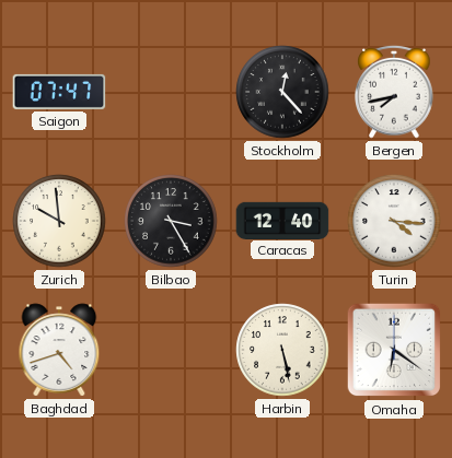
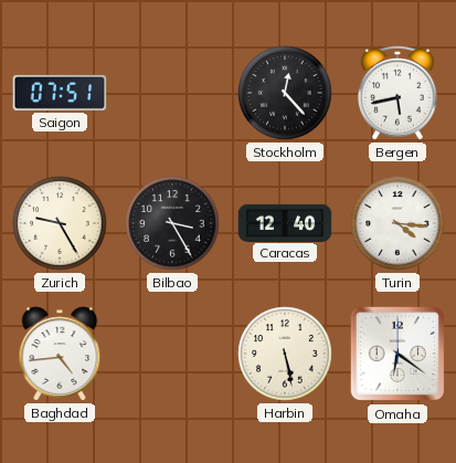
Saigon: 07:47 -> 07:51 (60, 93)
Bergen: 7:43 -> 5:43 (397, 93)
Zurich: 9:59 -> 9:25 (60, 223)
Baghdad: 4:42 -> 4:44 (60, 354)
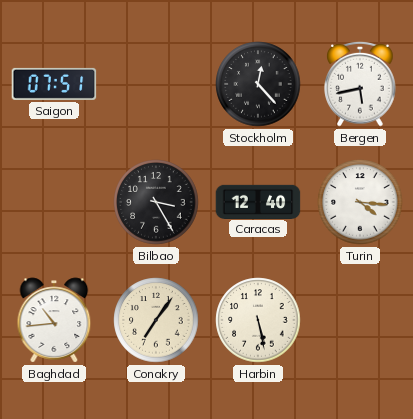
Zurich: 9:25 -> none (60, 223)
Baghdad: 4:44 -> 10:44 (54, 320)
Conakry: none -> 7:06 (156, 320)
Omaha: 6:21 -> none (397, 354)
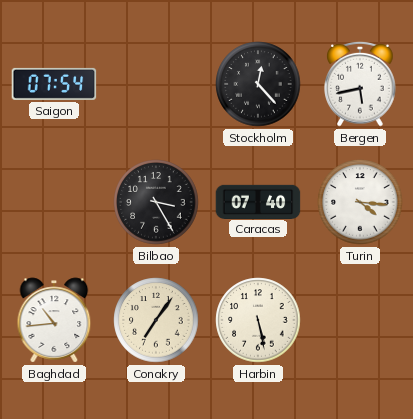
Saigon: 07:51 -> 07:54 (54, 84)
Caracas: 12:40 -> 07:40 (258, 201)
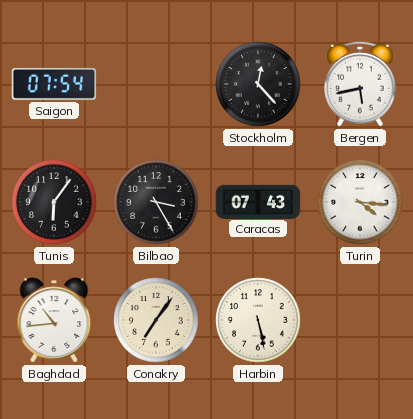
Tunis: none -> 6:06 (54, 202)
Caracas: 07:40 -> 07:43 (258, 201)
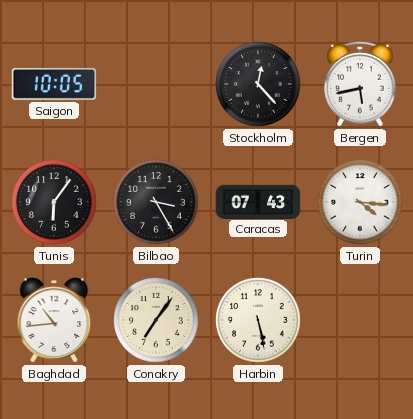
Saigon: 07:54 -> 10:05 (54, 84)
